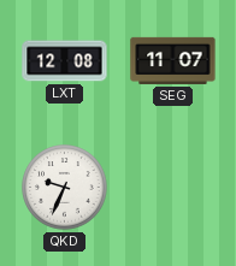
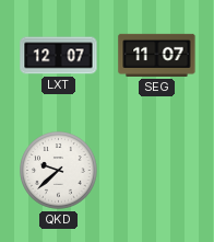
LXT: 12:08 -> 12:07 (59, 56)
QKD: 9:34 -> 9:38 (59, 171)
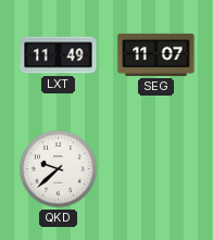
LXT: 12:07 -> 11:49 (59, 55)
